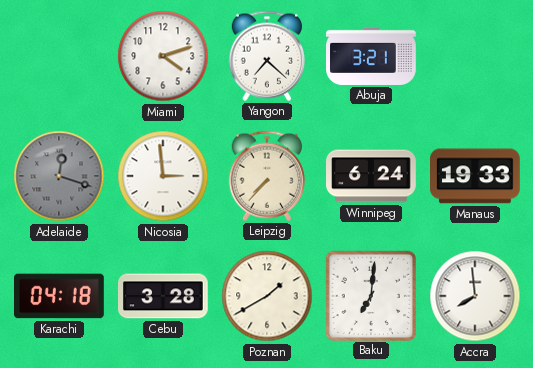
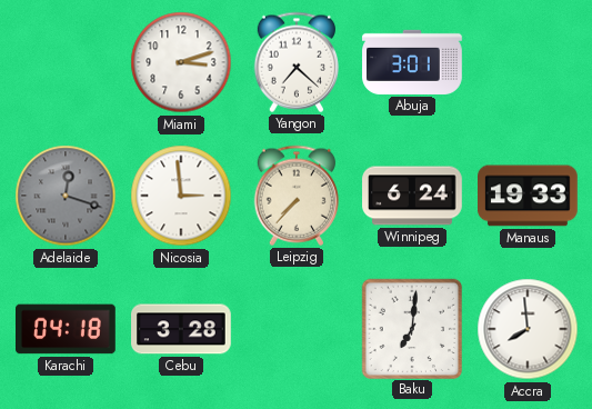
Miami: 4:12 -> 3:12 (181, 62)
Abuja: 3:21 -> 3:01 (412, 62)
Poznan: 1:40 -> none (267, 296)
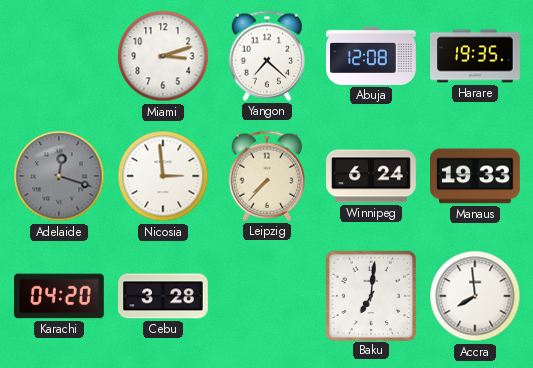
Abuja: 3:01 -> 12:08 (371, 56)
Harare: none -> 19:35 (475, 56)
Karachi: 04:18 -> 04:20 (60, 296)
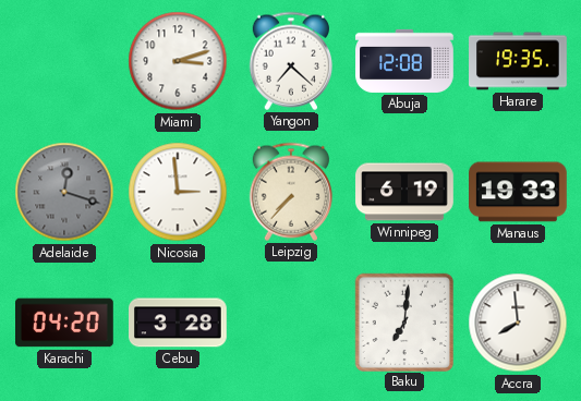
Winnipeg: 6:24 -> 6:19 (404, 192)
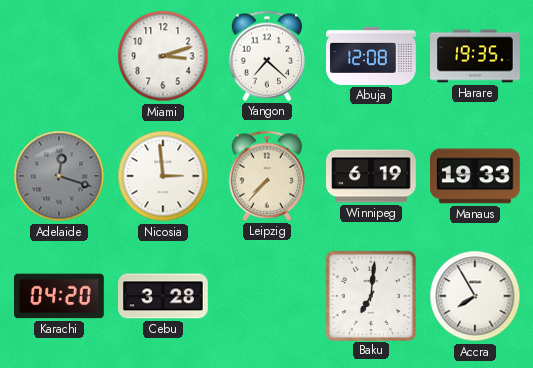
Accra: 7:59 -> 7:55 (475, 296)
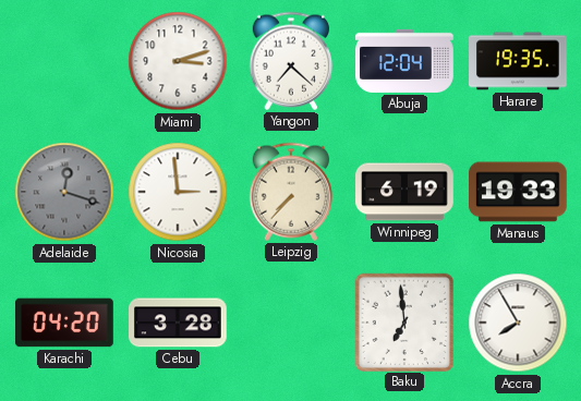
Abuja: 12:08 -> 12:04 (404, 61)
Baku: 7:01 -> 6:59 (403, 321)
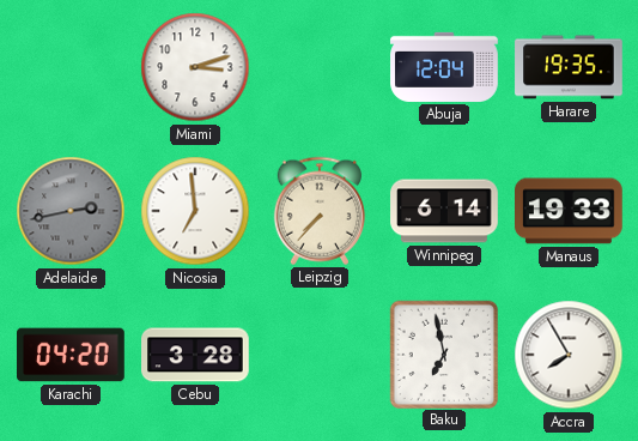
Yangon: 7:22 -> none (290, 61)
Adelaide: 12:18 -> 2:43 (71, 211)
Nicosia: 2:59 -> 6:59 (195, 211)
Winnipeg: 6:19 -> 6:14 (444, 211)
Baku: 6:59 -> 6:58 (443, 354)
